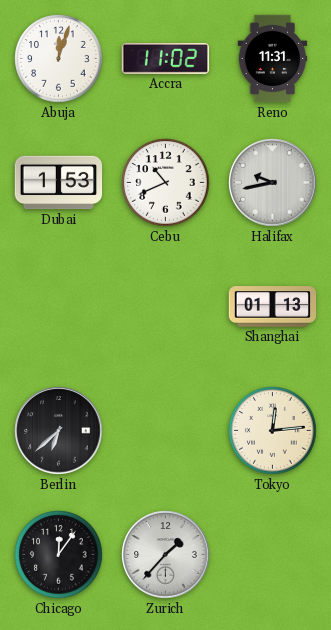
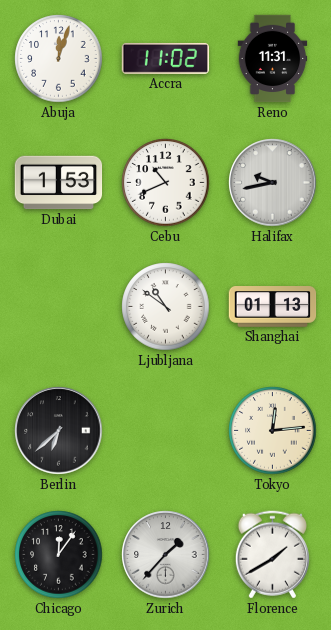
Ljubljana: none -> 10:51 (166, 307)
Florence: none -> 1:40 (272, 555)
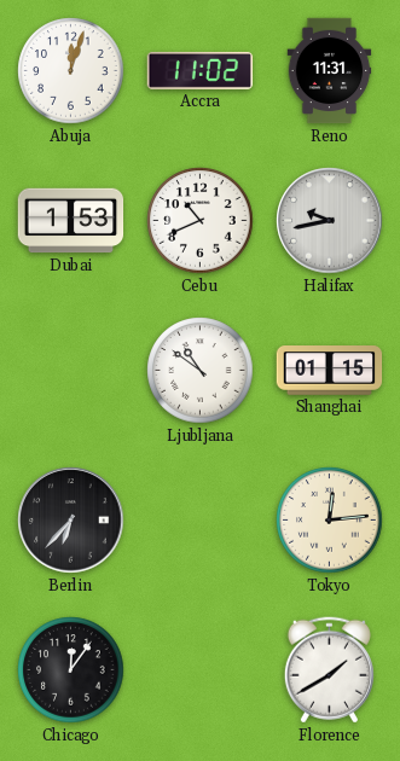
Shanghai: 01:13 -> 01:15 (330, 371)
Berlin: 6:38 -> 6:37 (71, 521)
Zurich: 1:37 -> none (166, 555)
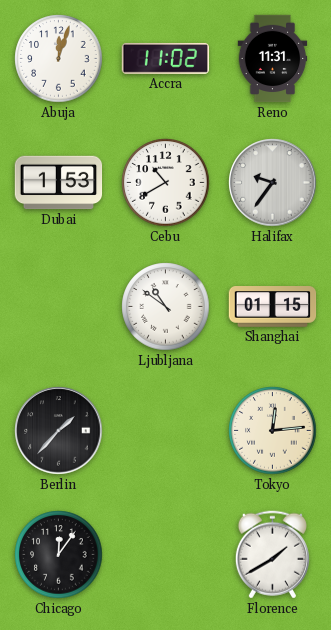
Cebu: 10:41 -> 10:40 (166, 183)
Halifax: 9:43 -> 9:36 (273, 183)
Berlin: 6:37 -> 1:37 (59, 431)
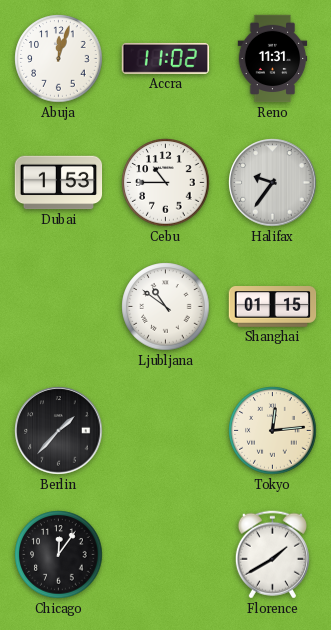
Cebu: 10:40 -> 10:45 (166, 183)
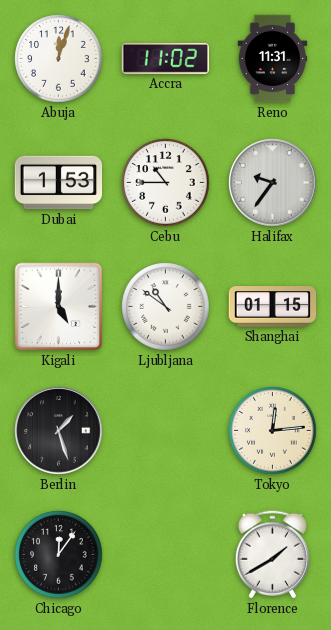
Kigali: none -> 5:00 (59, 307)
Berlin: 1:37 -> 1:27 (59, 431)
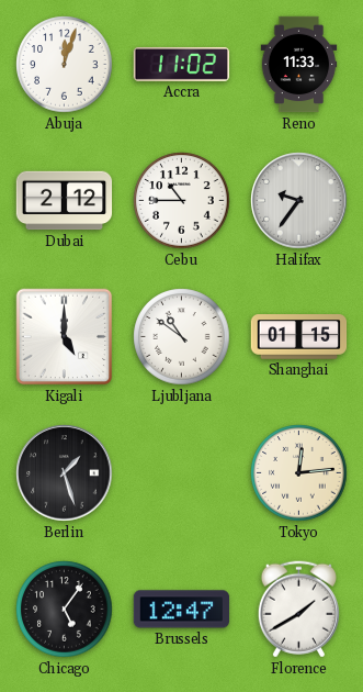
Reno: 11:31 -> 11:33 (299, 65)
Dubai: 1:53 -> 2:12 (65, 201)
Chicago: 12:06 -> 5:06 (65, 610)
Brussels: none -> 12:47 (182, 610)
